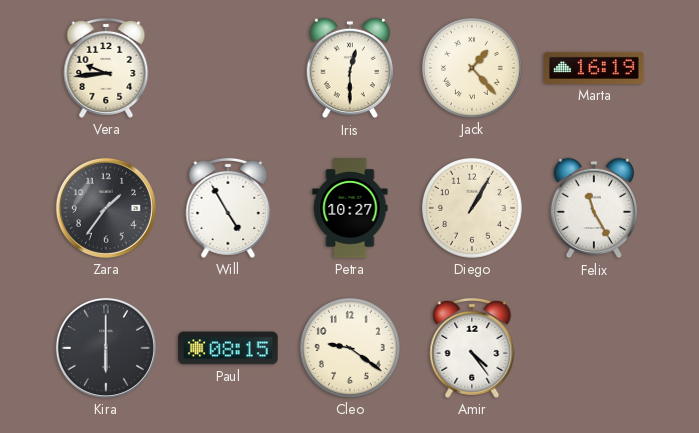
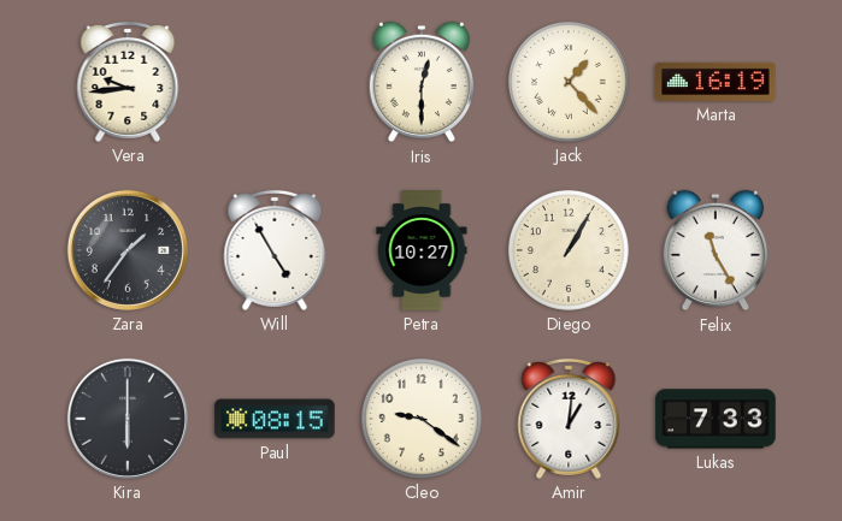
Amir: 4:24 -> 1:01 (569, 419)
Lukas: none -> 7:33 (716, 419)
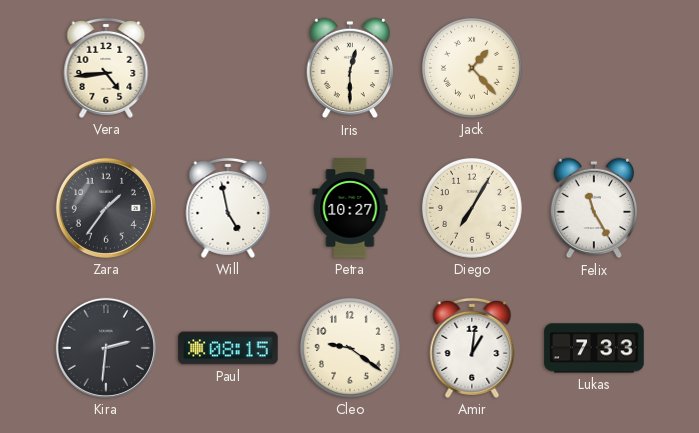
Vera: 9:44 -> 4:44 (106, 68)
Marta: 16:19 -> none (716, 82)
Will: 4:55 -> 4:58 (228, 208)
Diego: 1:05 -> 7:05 (472, 208)
Kira: 6:00 -> 2:31 (106, 348)
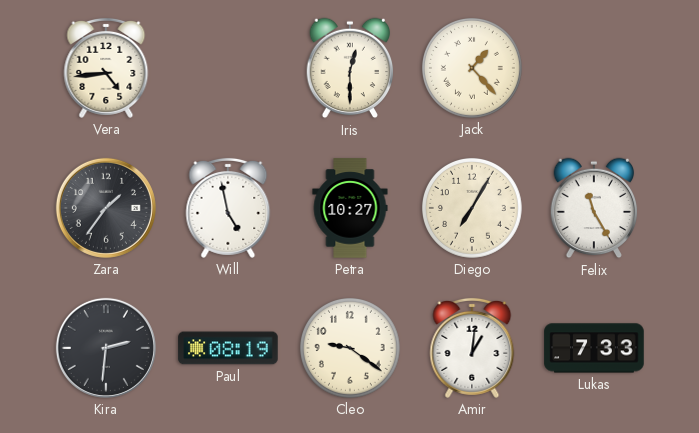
Paul: 08:15 -> 08:19 (228, 348)
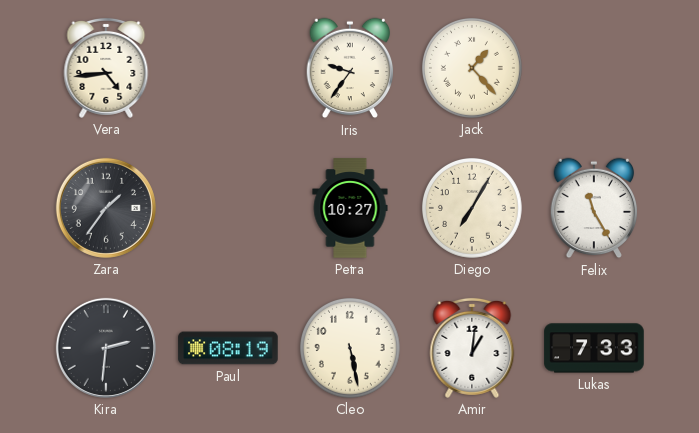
Iris: 12:30 -> 9:36 (350, 68)
Will: 4:58 -> none (228, 208)
Cleo: 9:21 -> 5:28 (350, 348)
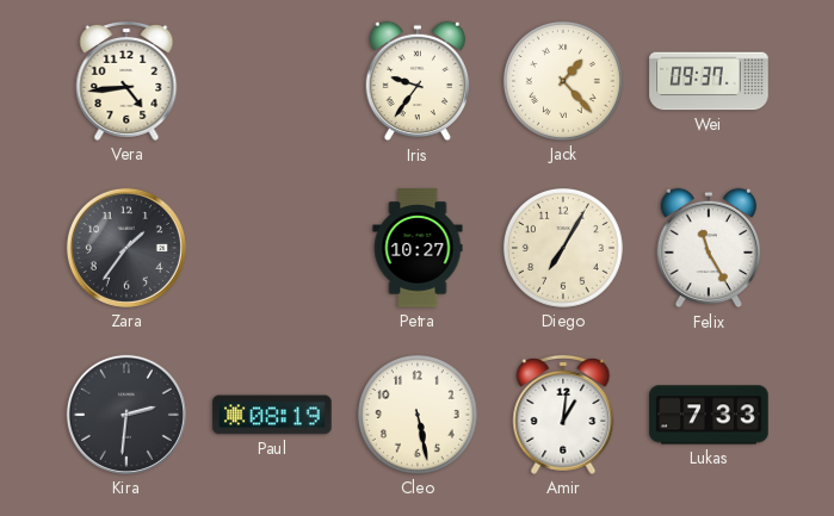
Wei: none -> 09:37 (709, 81)
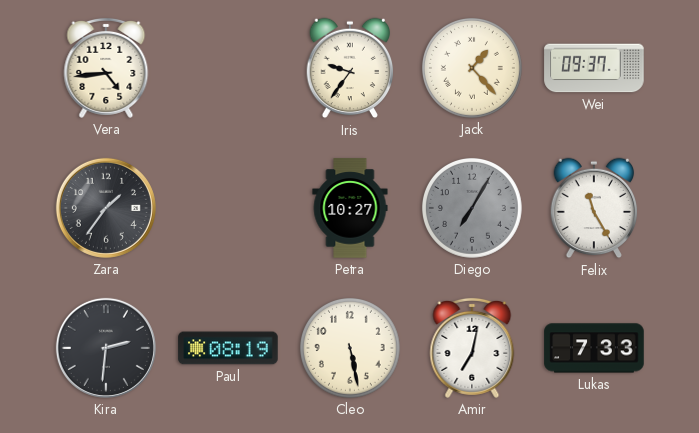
Diego dial: cream -> grey (472, 208)
Amir: 1:01 -> 7:02 (472, 348)
